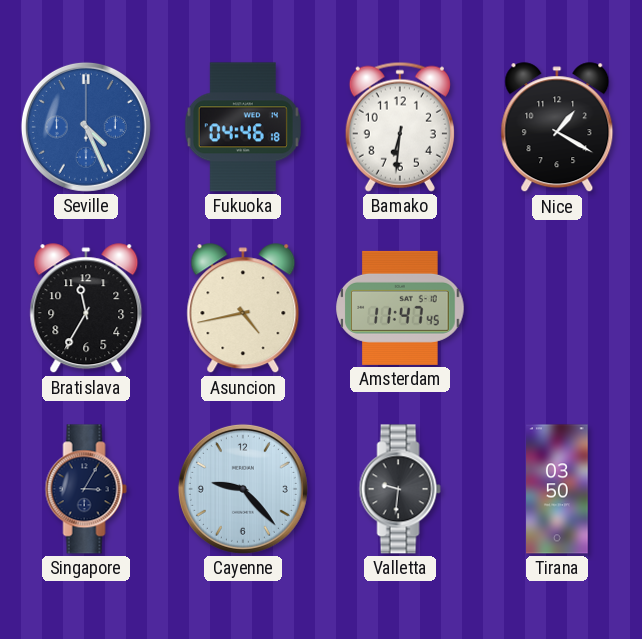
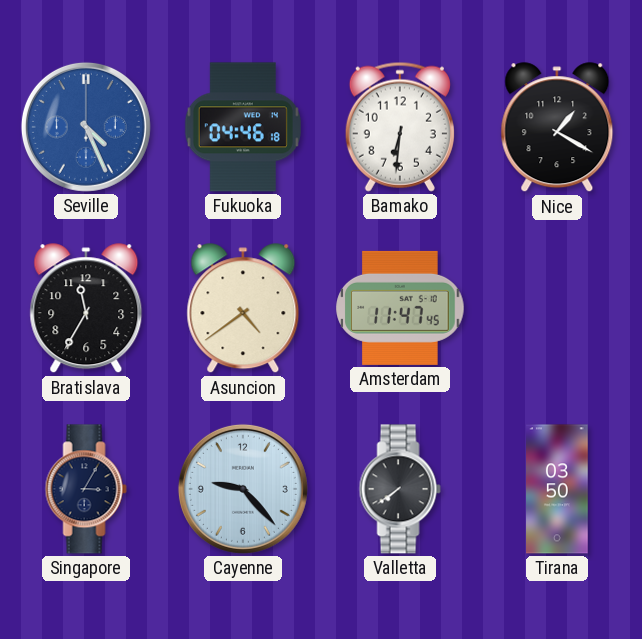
Asuncion: 4:43 -> 4:39 (243, 309)
Valletta: 9:31 -> 7:39 (400, 489)
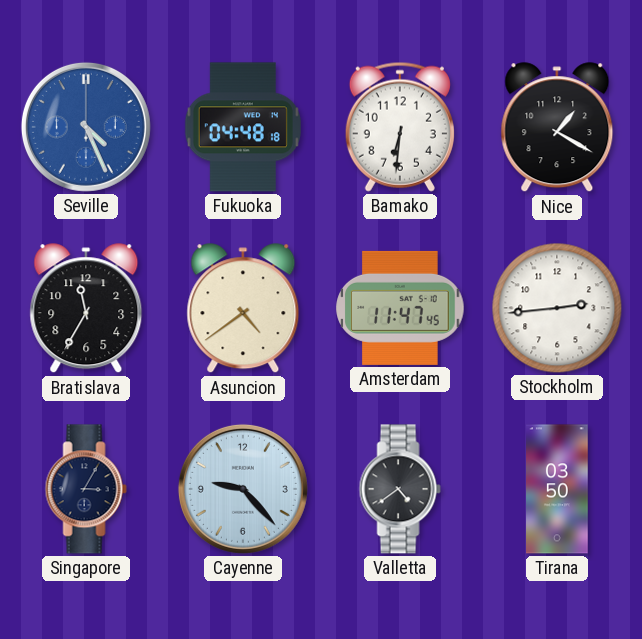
Fukuoka: 04:46 -> 04:48 (243, 127)
Stockholm: none -> 2:44 (557, 308)
Valletta: 7:39 -> 4:39 (400, 489)
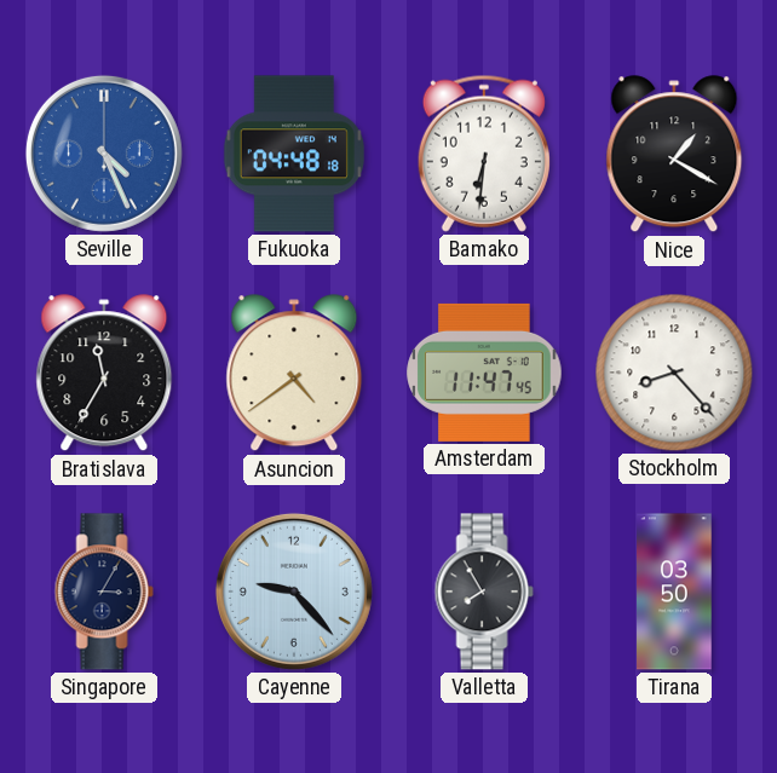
Stockholm: 2:44 -> 8:23 (674, 373)
Valletta: 4:39 -> 7:55 (484, 592)
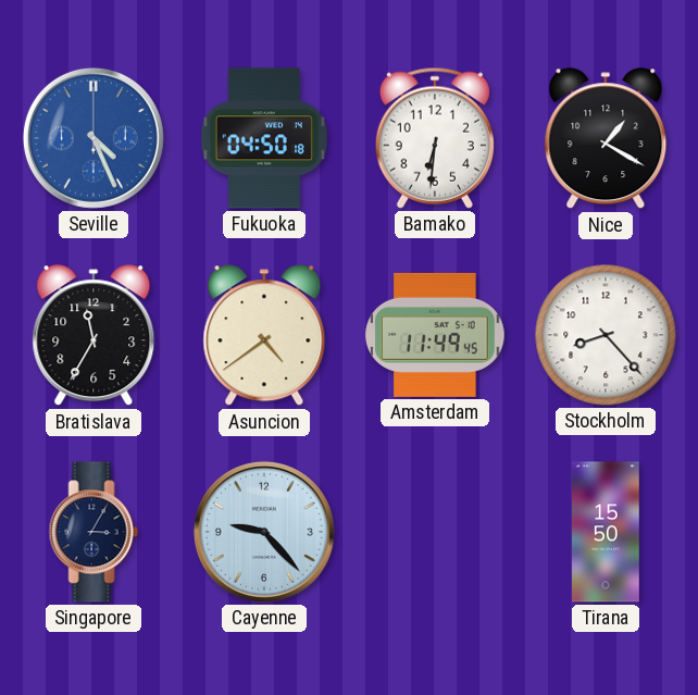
Fukuoka: 04:48 -> 04:50 (264, 138)
Amsterdam: 11:47 -> 11:49 (435, 335)
Valletta: 7:55 -> none (484, 592)
Tirana: 03:50 -> 15:50 (606, 532)
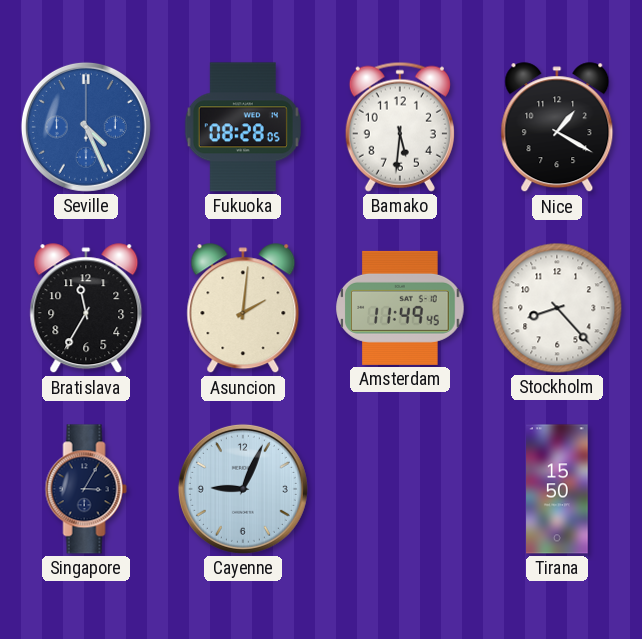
Fukuoka: 04:50 -> 08:28 (243, 127)
Bamako: 6:31 -> 5:31 (400, 127)
Asuncion: 4:39 -> 2:01 (243, 309)
Cayenne: 9:23 -> 9:04 (243, 489)
